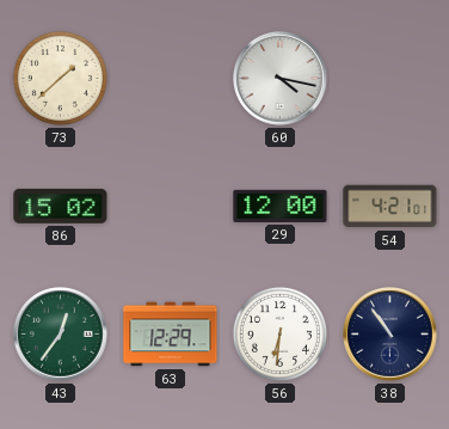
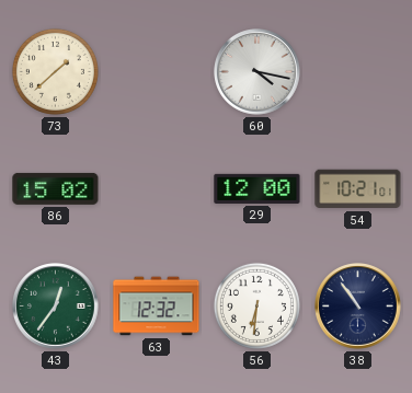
54: 4:21 -> 10:21 (358, 189)
63: 12:29 -> 12:32 (157, 307)
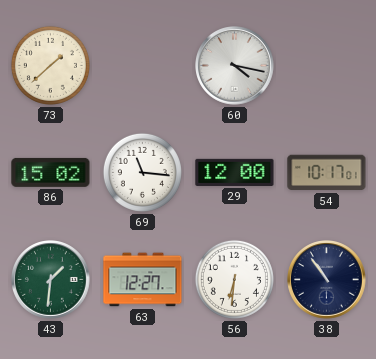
69: none -> 11:16 (142, 172)
54: 10:21 -> 10:17 (327, 173)
43: 12:36 -> 1:31 (51, 280)
63: 12:32 -> 12:27 (143, 280)
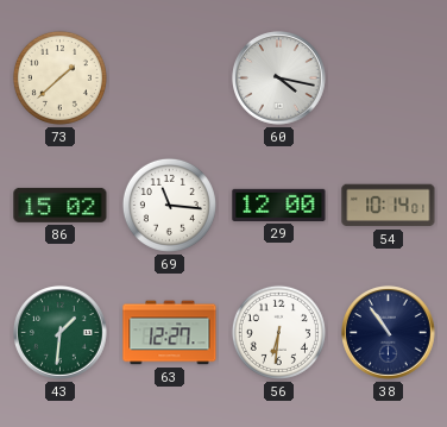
54: 10:17 -> 10:14 (389, 206)
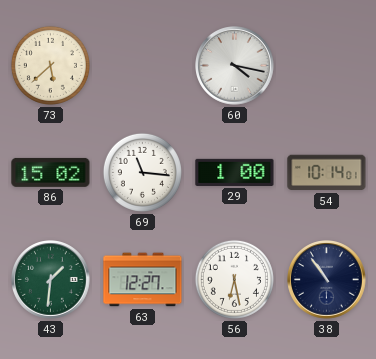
73: 1:38 -> 5:38 (50, 65)
29: 12:00 -> 1:00 (235, 172)
56: 6:31 -> 6:28 (234, 279)
